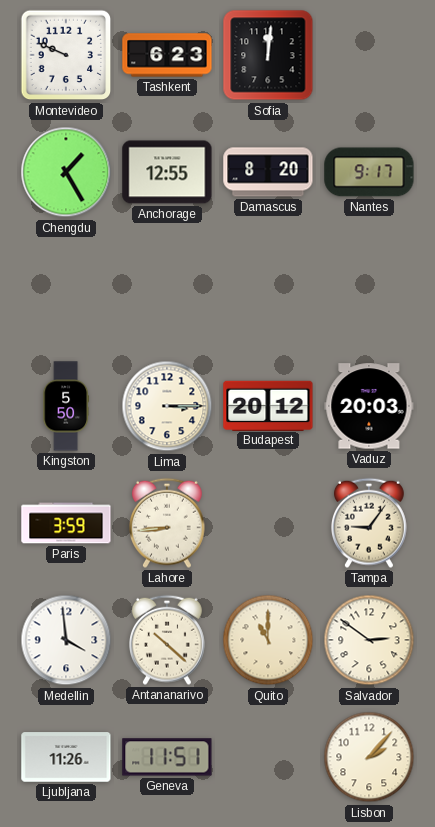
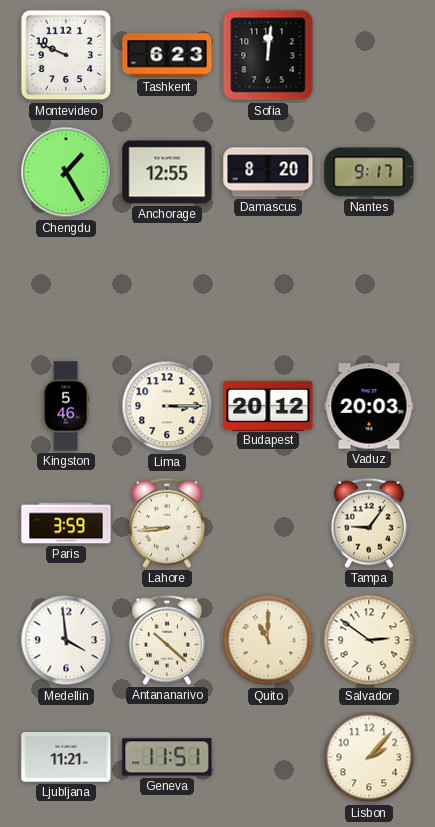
Kingston: 5:50 -> 5:46 (66, 406)
Ljubljana: 11:26 -> 11:21 (66, 757)
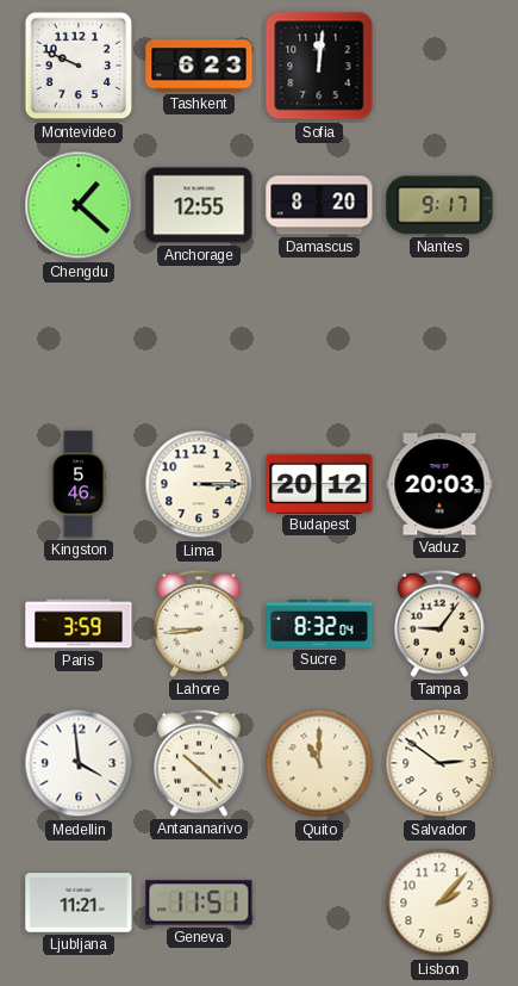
Chengdu: 1:25 -> 1:22 (79, 205)
Sucre: none -> 8:32 (319, 624)
